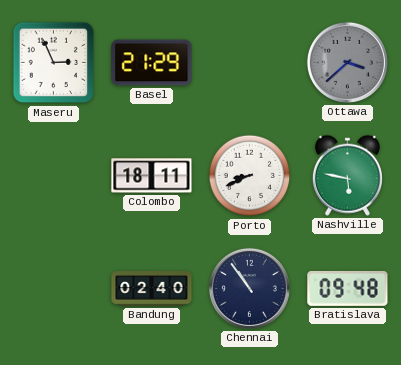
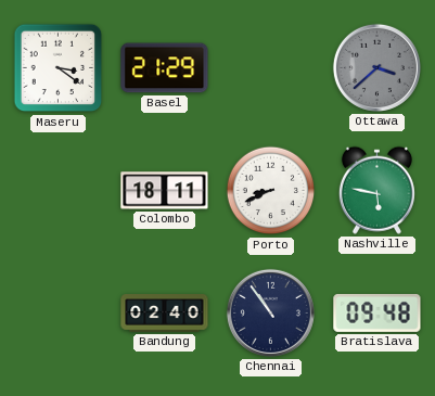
Maseru: 2:56 -> 3:21 (59, 68)
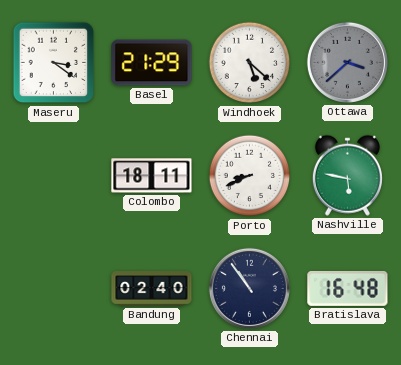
Windhoek: none -> 5:22 (250, 63)
Bratislava: 09:48 -> 16:48 (348, 288)
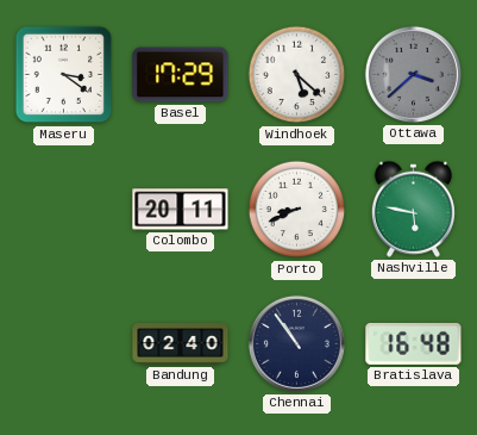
Basel: 21:29 -> 17:29 (181, 75)
Colombo: 18:11 -> 20:11 (181, 210)
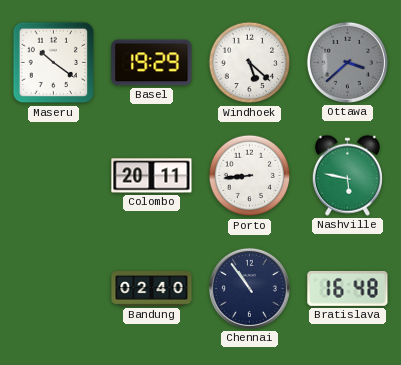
Maseru: 3:21 -> 10:21 (54, 63)
Basel: 17:29 -> 19:29 (152, 63)
Porto: 8:41 -> 8:44 (250, 176)
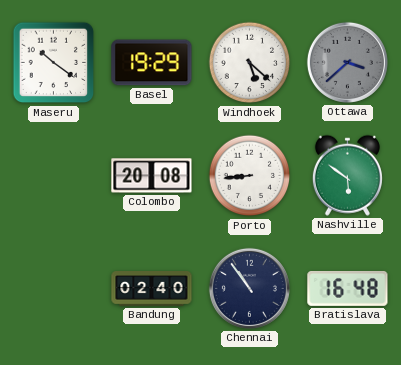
Colombo: 20:11 -> 20:08 (152, 176)
Nashville: 5:47 -> 5:51 (347, 175)
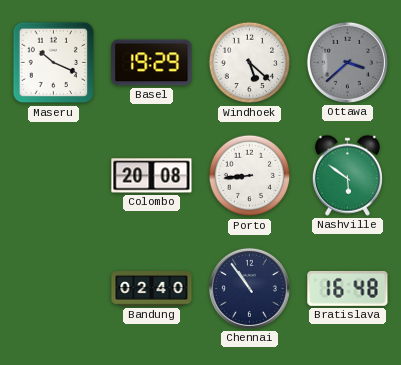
Maseru: 10:21 -> 10:19 (54, 63)
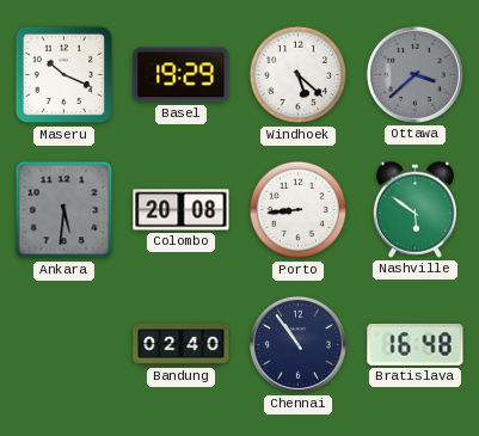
Ankara: none -> 5:31 (65, 210)
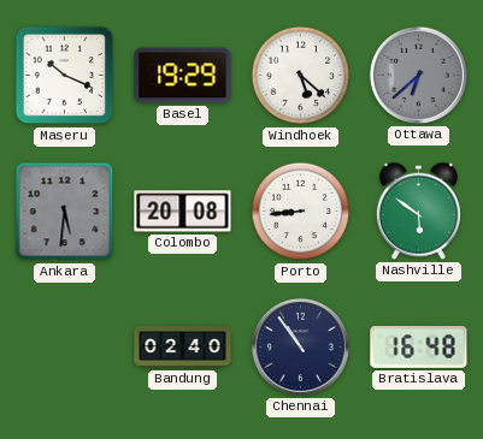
Ottawa: 3:38 -> 6:38 (418, 75)
